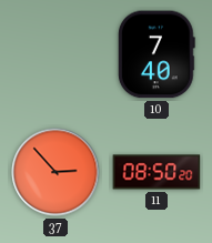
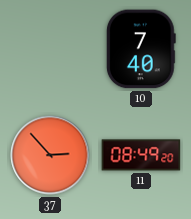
11: 08:50 -> 08:49 (141, 155)
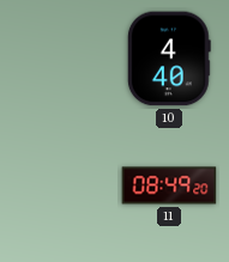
10: 7:40 -> 4:40 (169, 59)
37: 2:53 -> none (50, 155)
